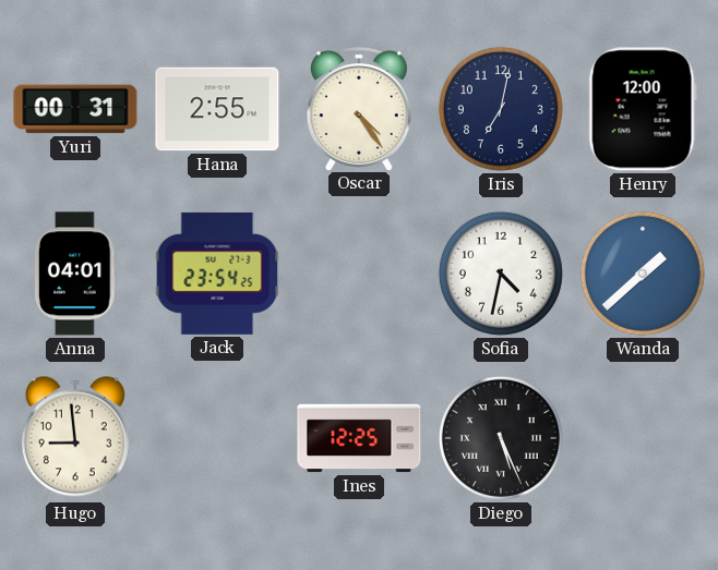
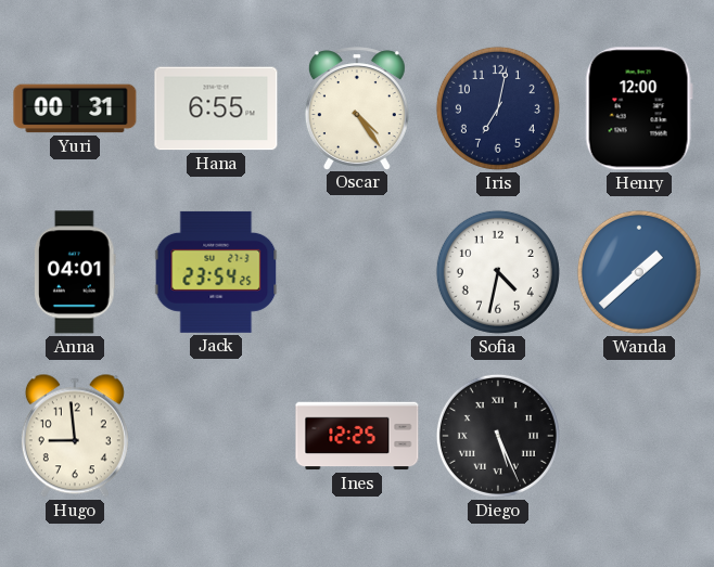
Hana: 2:55 -> 6:55 (216, 108)
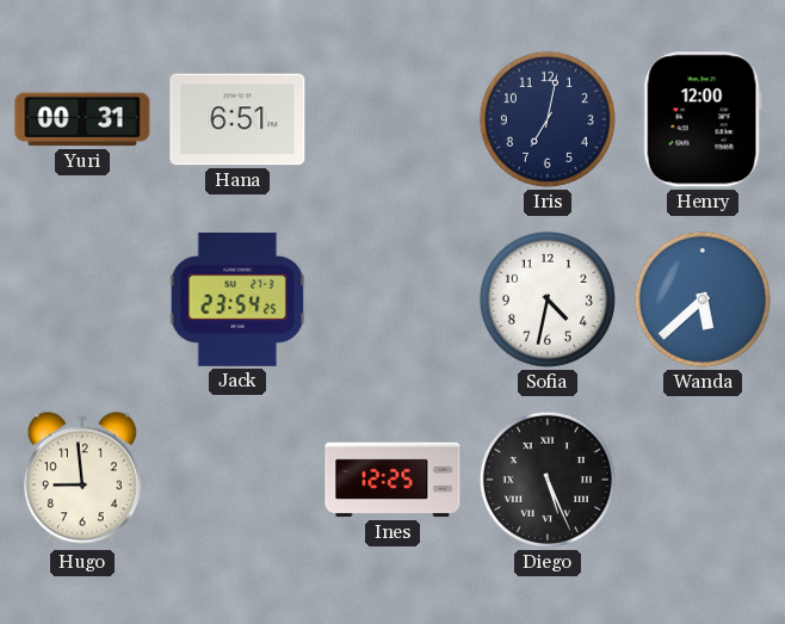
Hana: 6:55 -> 6:51 (237, 119)
Oscar: 4:24 -> none (357, 108)
Anna: 04:01 -> none (75, 272)
Wanda: 1:38 -> 5:38 (703, 299)
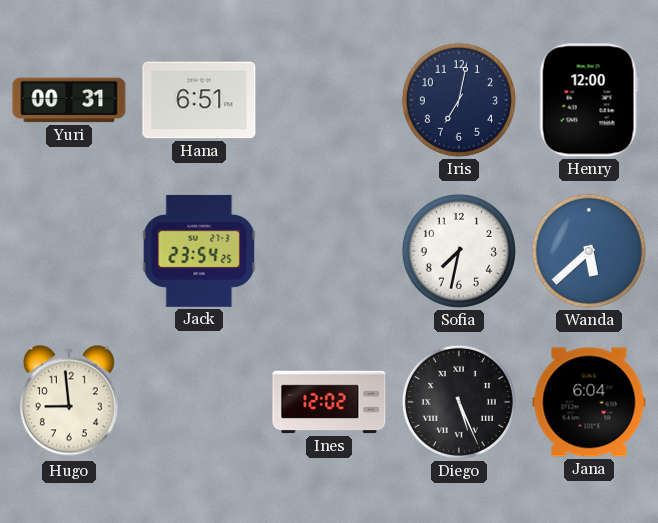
Sofia: 4:32 -> 7:32 (459, 251)
Ines: 12:25 -> 12:02 (329, 402)
Jana: none -> 6:04 (589, 402)
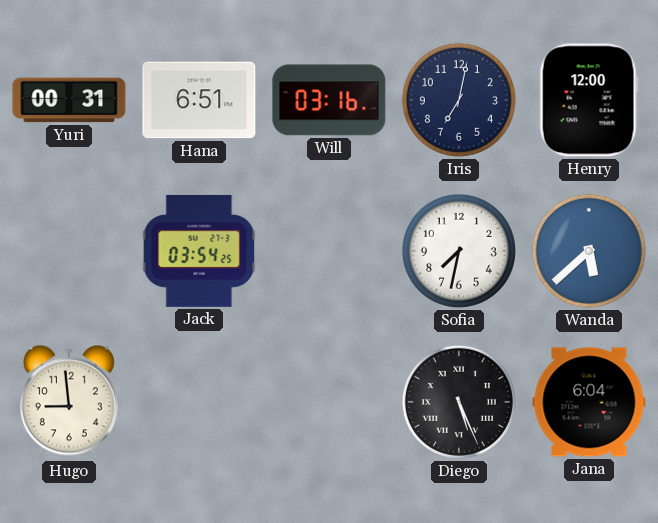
Will: none -> 03:16 (329, 100)
Jack: 23:54 -> 03:54 (199, 251)
Ines: 12:02 -> none (329, 402)
